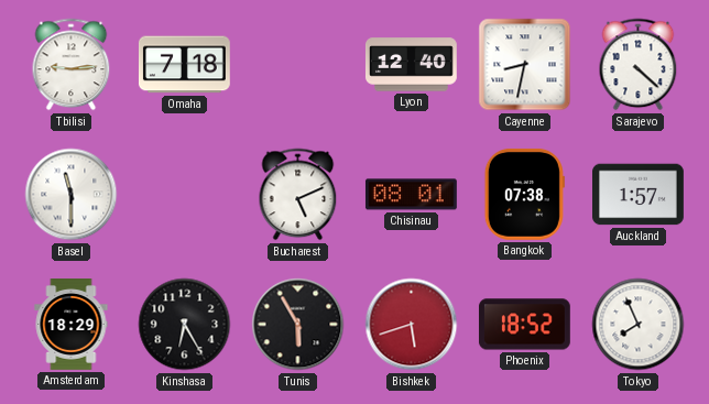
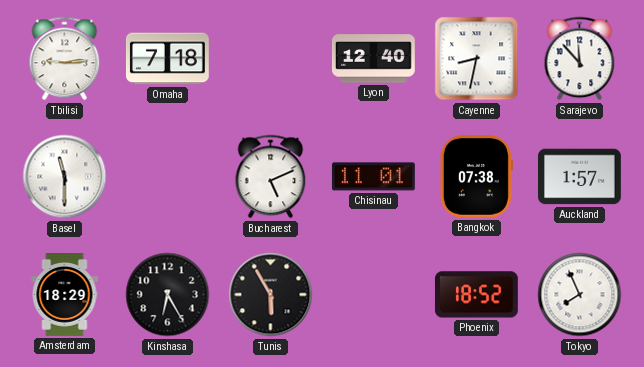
Sarajevo: 4:22 -> 11:53 (580, 59)
Chisinau: 08:01 -> 11:01 (373, 177)
Bishkek: 5:42 -> none (412, 325)
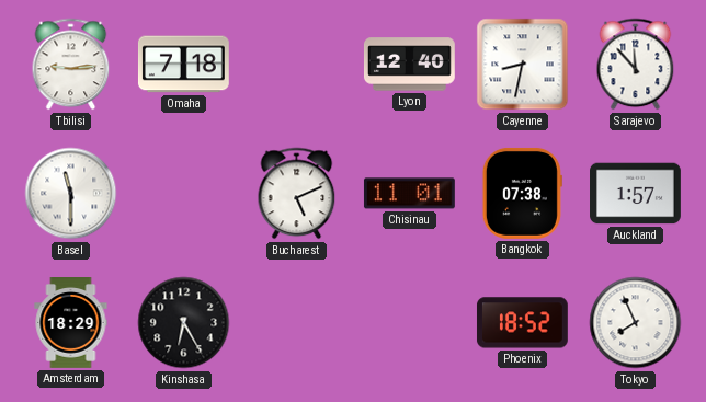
Tunis: 5:55 -> none (271, 295)
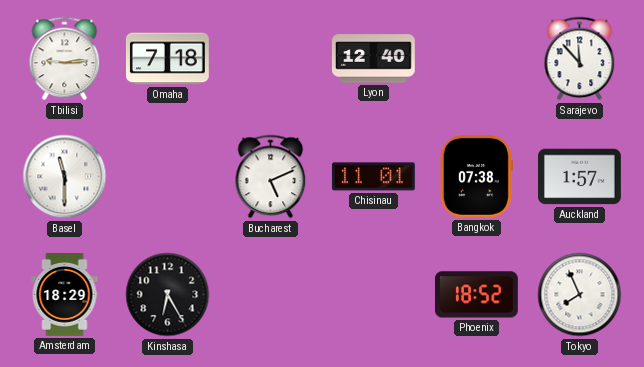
Cayenne: 8:32 -> none (523, 65)
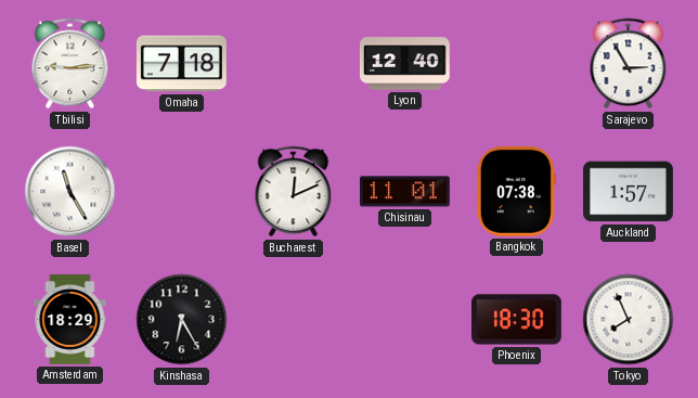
Sarajevo: 11:53 -> 2:55 (629, 64)
Basel: 11:30 -> 11:25 (70, 192)
Bucharest: 5:11 -> 12:11 (294, 192)
Phoenix: 18:52 -> 18:30 (516, 320)
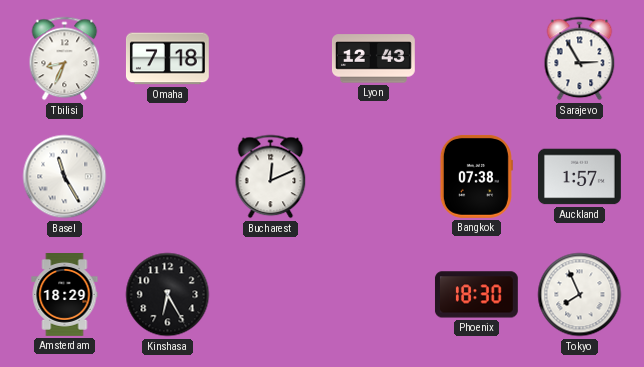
Tbilisi: 9:14 -> 8:34 (65, 59)
Lyon: 12:40 -> 12:43 (374, 59)
Chisinau: 11:01 -> none (404, 192)
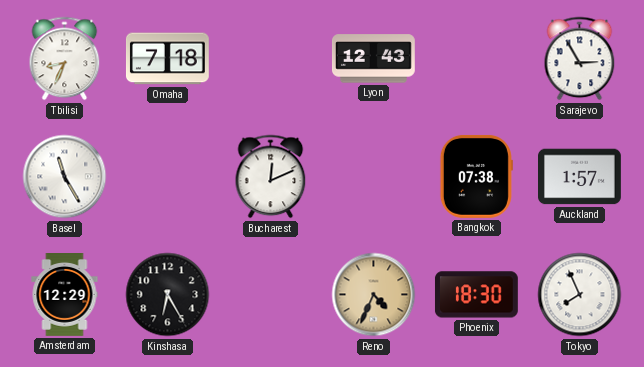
Amsterdam: 18:29 -> 12:29 (65, 295)
Reno: none -> 4:34 (374, 295)
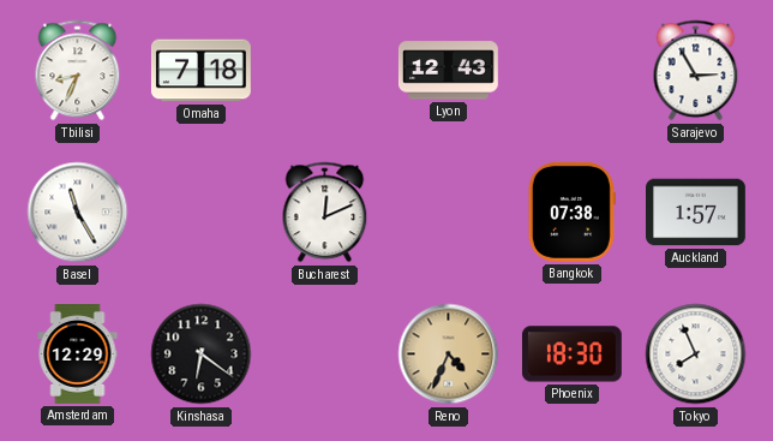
Kinshasa: 6:25 -> 6:21 (202, 354)
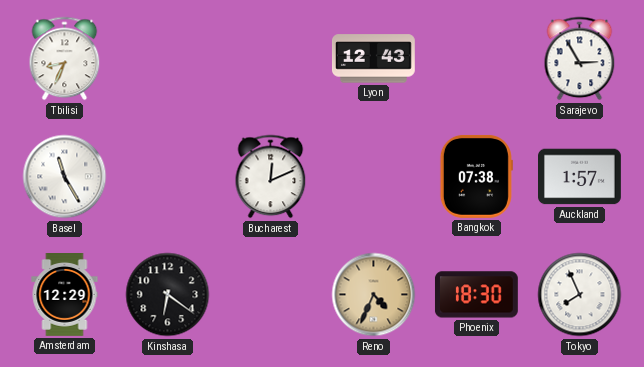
Omaha: 7:18 -> none (202, 71)
